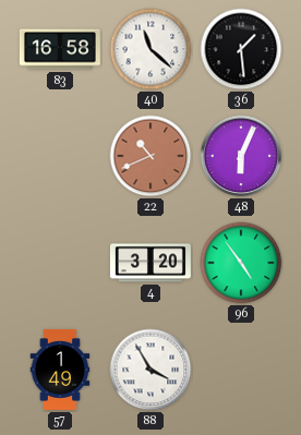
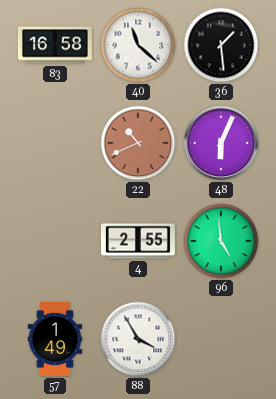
4: 3:20 -> 2:55 (138, 241)
96: 4:54 -> 4:59 (221, 241)
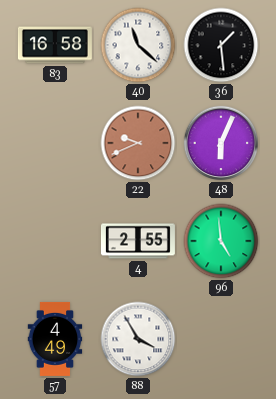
22: 10:41 -> 9:41 (138, 143)
57: 1:49 -> 4:49 (55, 339)
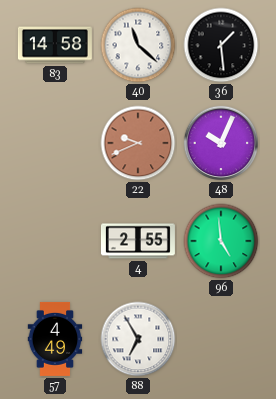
83: 16:58 -> 14:58 (55, 45)
48: 6:04 -> 10:04 (221, 143)
88: 3:55 -> 6:55 (138, 339)
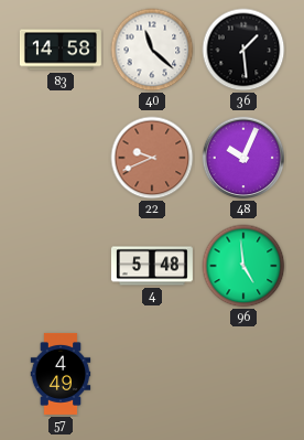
4: 2:55 -> 5:48 (152, 266)
88: 6:55 -> none (138, 339)
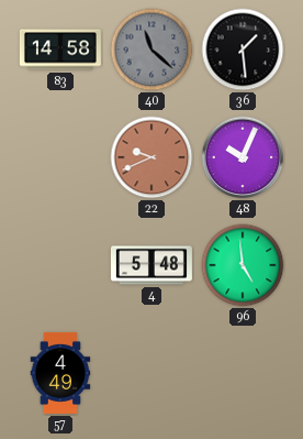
40 dial: white -> grey (151, 50)
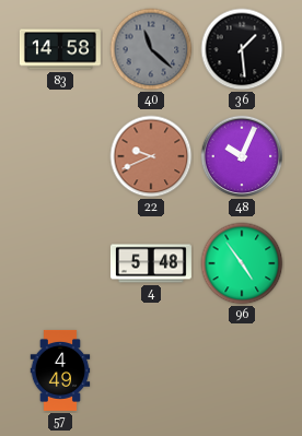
96: 4:59 -> 4:54 (242, 263)
